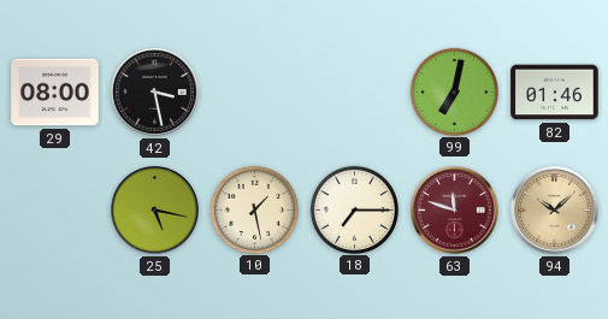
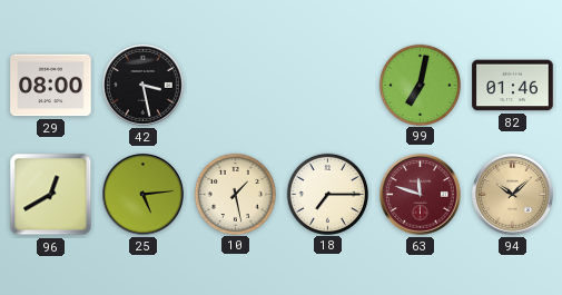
96: none -> 12:40 (51, 195)
25: 5:17 -> 5:14 (144, 195)
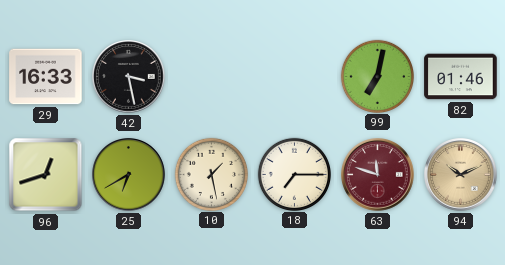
29: 08:00 -> 16:33 (46, 77)
96: 12:40 -> 12:42 (46, 175)
25: 5:14 -> 6:40 (129, 175)
94: 10:08 -> 10:11 (461, 175)
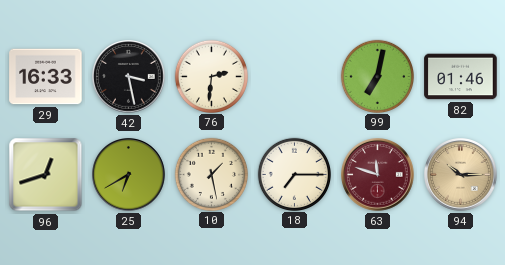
76: none -> 2:31 (211, 76)
94: 10:11 -> 10:15 (461, 175)
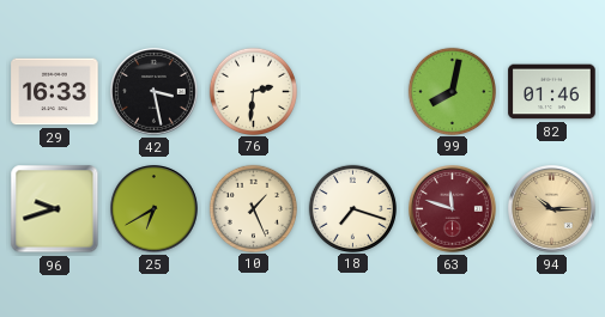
99: 7:02 -> 8:02 (452, 91)
96: 12:42 -> 9:42 (55, 209)
10: 1:28 -> 1:26 (253, 208)
18: 7:15 -> 7:18 (352, 208)
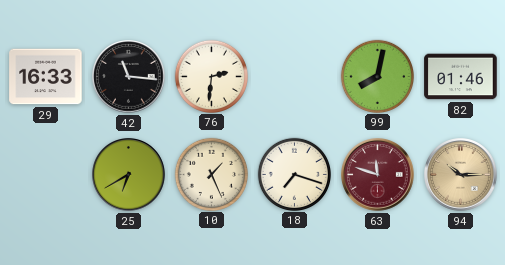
42: 3:28 -> 11:16 (129, 77)
96: 9:42 -> none (55, 209)
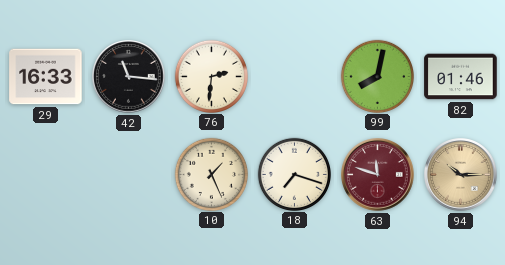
25: 6:40 -> none (129, 175)
